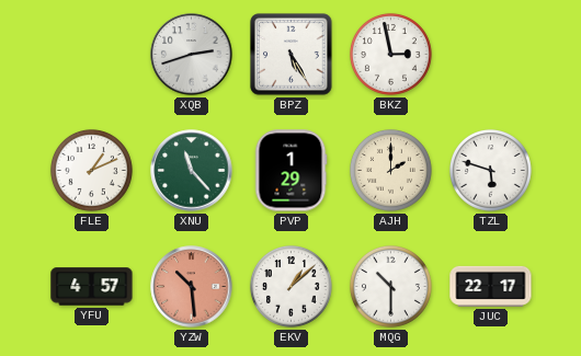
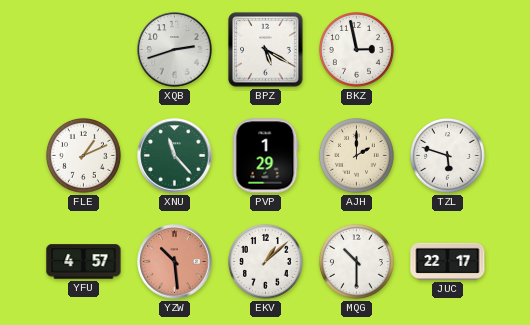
BPZ: 5:25 -> 5:20 (266, 50)
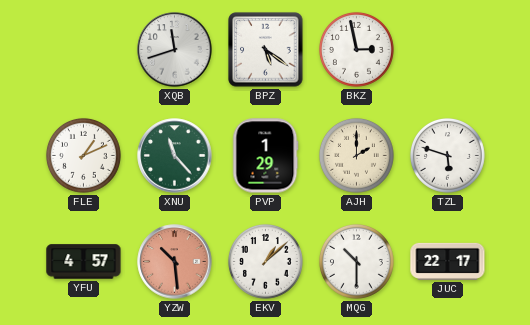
XQB: 2:42 -> 11:42 (175, 50)
BPZ: 5:20 -> 5:21 (266, 50)
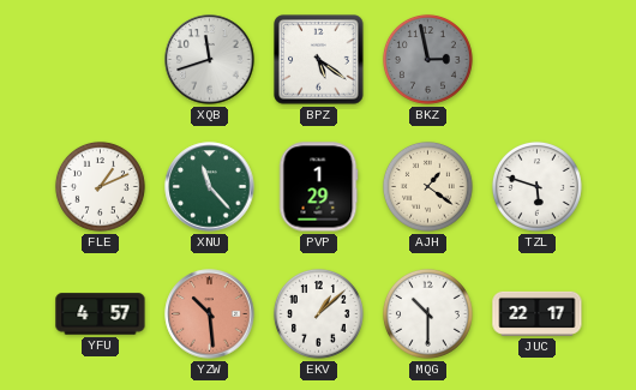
BKZ dial: white -> grey (427, 59)
AJH: 2:00 -> 1:21 (427, 186)
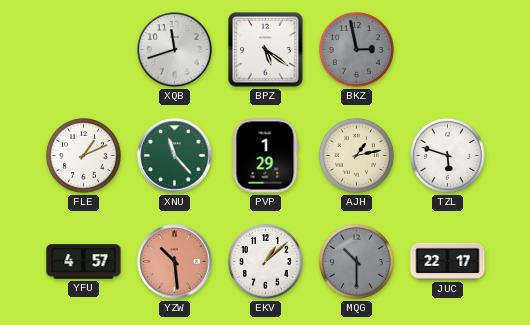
AJH: 1:21 -> 1:13 (356, 155)
MQG dial: white -> grey (356, 261)
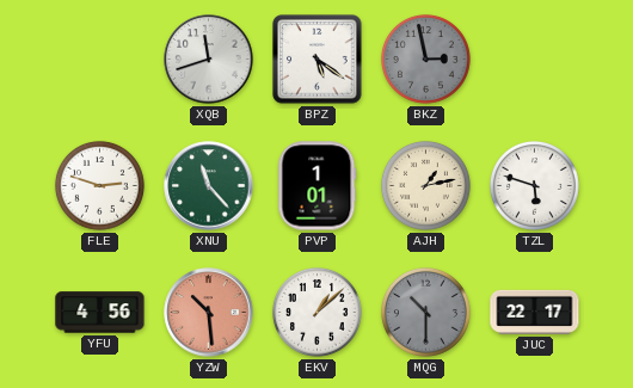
FLE: 1:11 -> 2:48 (99, 185)
PVP: 1:29 -> 1:01 (318, 186)
YFU: 4:57 -> 4:56 (100, 313)
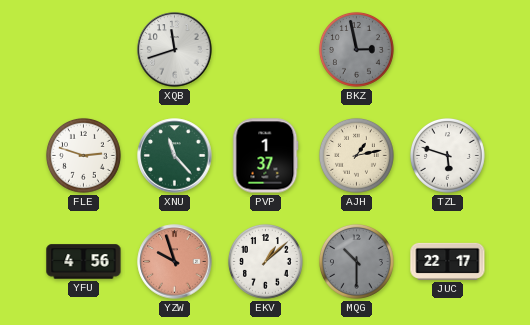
BPZ: 5:21 -> none (318, 60)
PVP: 1:01 -> 1:37 (266, 156)
YZW: 10:29 -> 9:57 (175, 262)
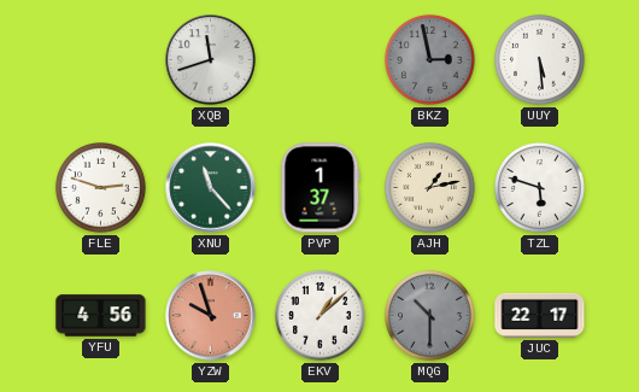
UUY: none -> 5:29 (539, 59)
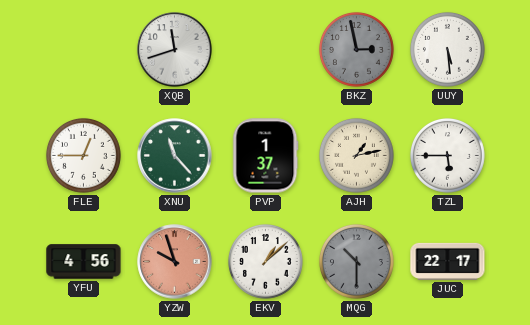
FLE: 2:48 -> 12:45 (83, 155)
TZL: 5:48 -> 5:45 (447, 155)
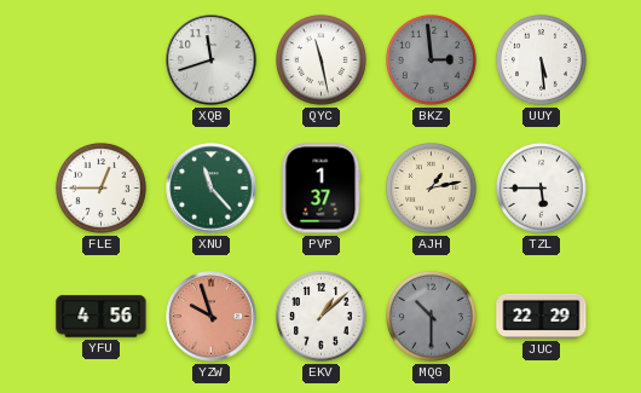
QYC: none -> 11:28 (320, 59)
BKZ: 2:58 -> 2:59 (431, 59)
JUC: 22:17 -> 22:29 (542, 316)
